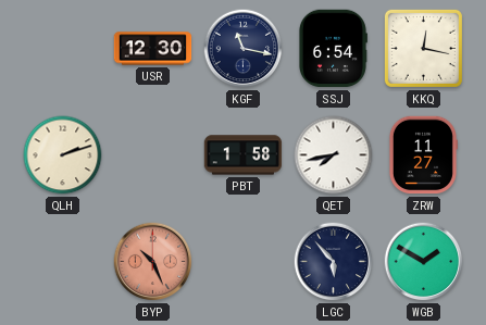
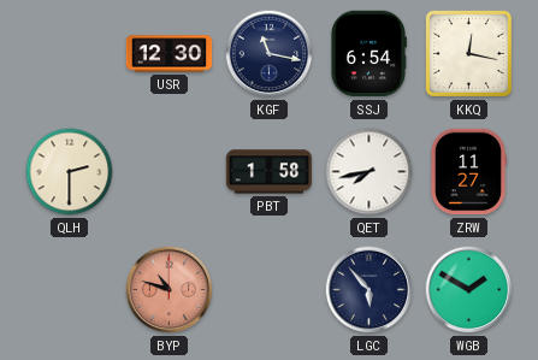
QLH: 2:12 -> 2:30 (70, 172)
BYP: 10:26 -> 10:48 (170, 290)
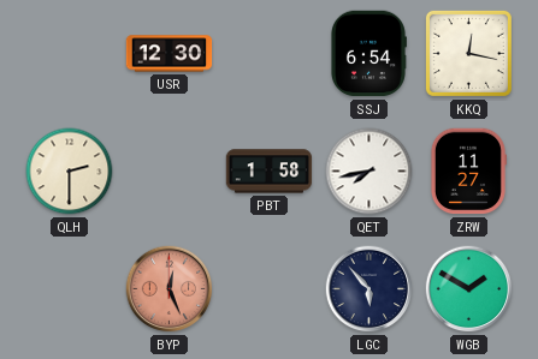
KGF: 11:17 -> none (270, 54)
BYP: 10:48 -> 12:26 (170, 289)
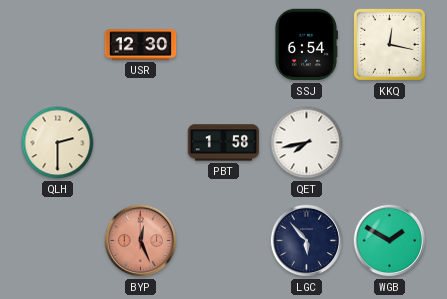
ZRW: 11:27 -> none (468, 172)
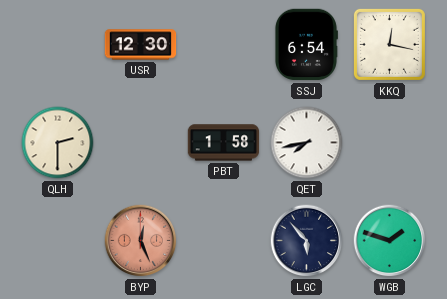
WGB: 1:50 -> 1:48 (390, 241)
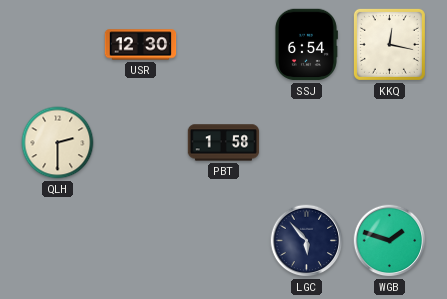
QET: 7:43 -> none (307, 143)
BYP: 12:26 -> none (141, 241)
